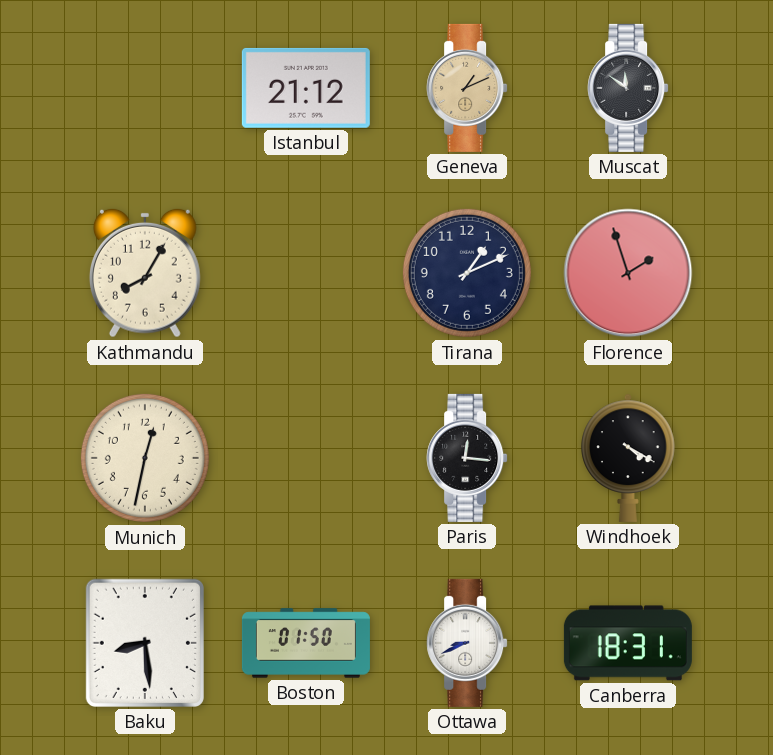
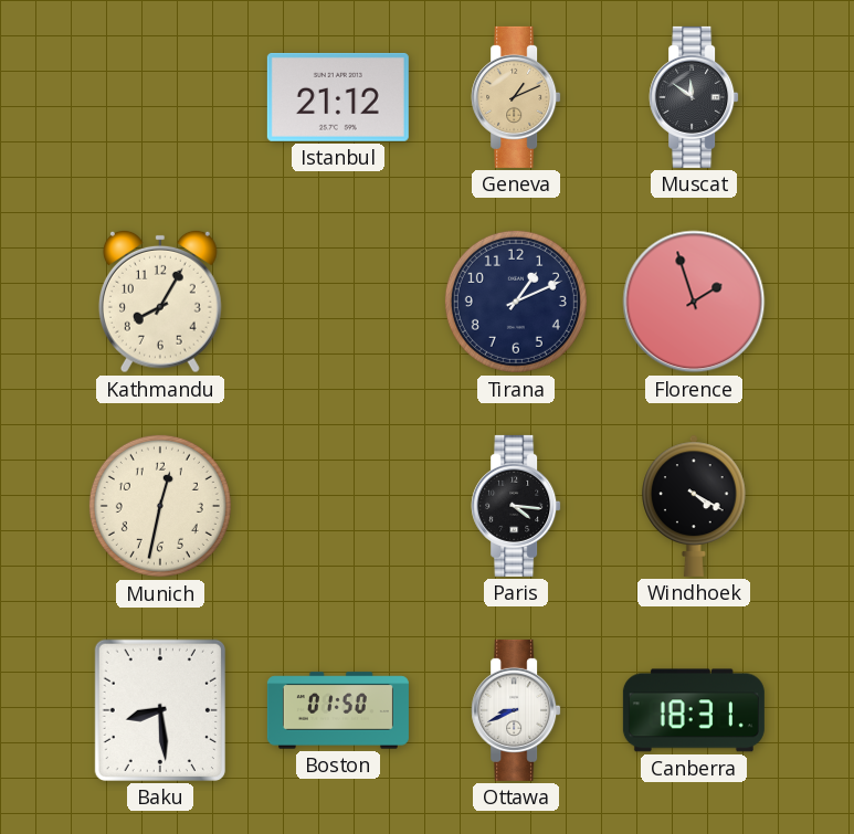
Paris: 12:16 -> 4:16 (516, 506)
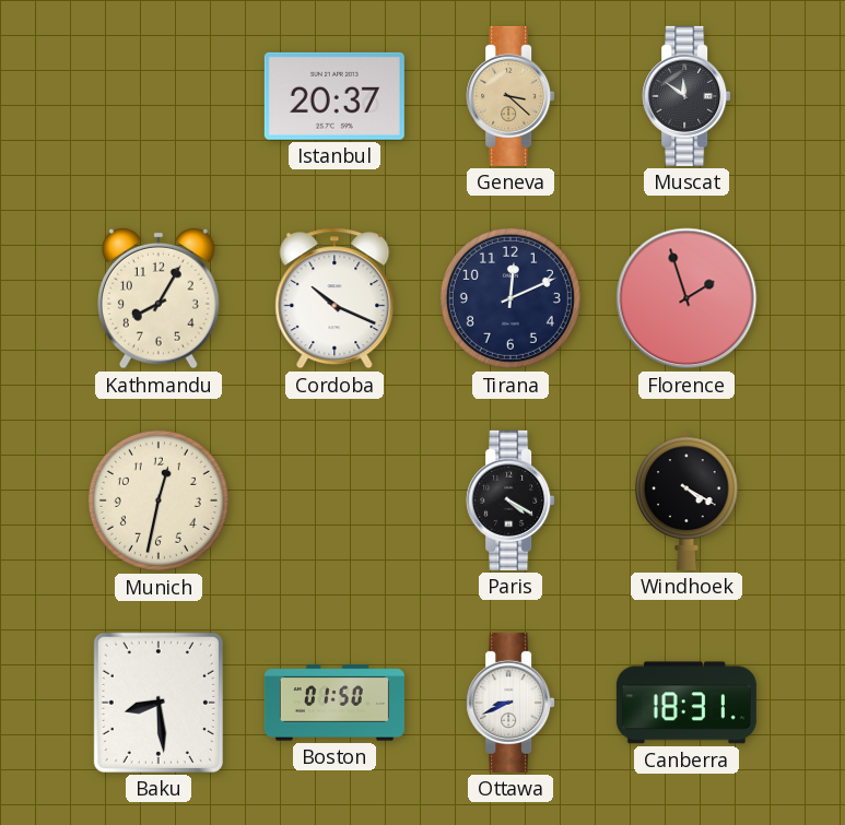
Istanbul: 21:12 -> 20:37 (335, 96)
Geneva: 1:11 -> 3:22 (510, 96)
Cordoba: none -> 10:19 (335, 298)
Tirana: 1:11 -> 12:11 (510, 298)
Paris: 4:16 -> 4:20 (510, 500)
